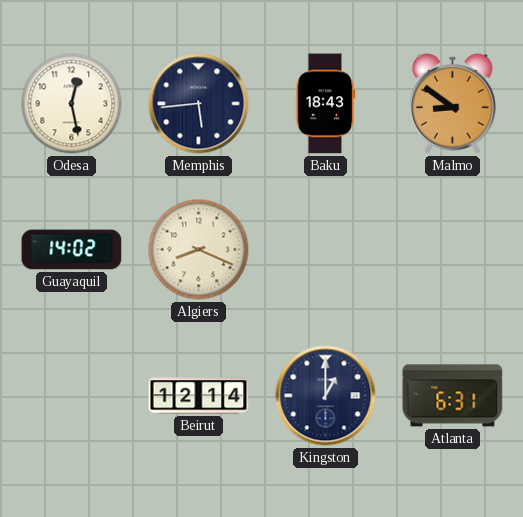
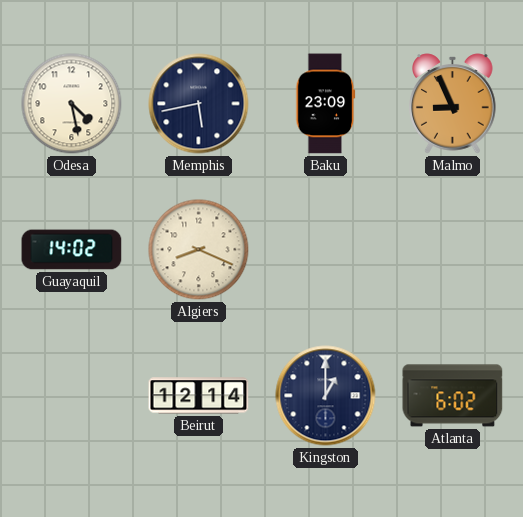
Odesa: 12:28 -> 4:28 (72, 104)
Memphis: 5:44 -> 5:43 (199, 104)
Baku: 18:43 -> 23:09 (326, 104)
Malmo: 8:51 -> 8:56 (453, 104)
Atlanta: 6:31 -> 6:02 (453, 396)
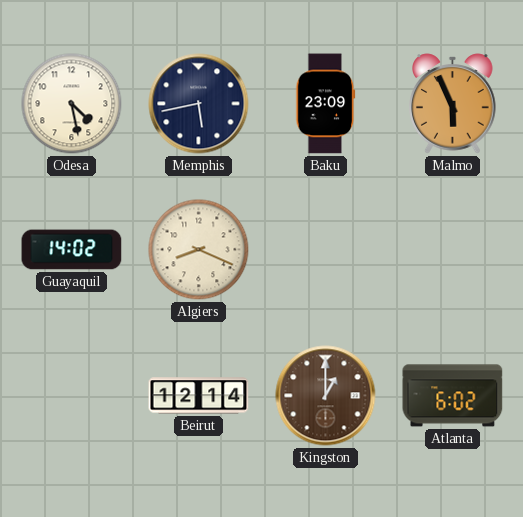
Malmo: 8:56 -> 5:56 (453, 104)
Kingston dial: navy -> brown (326, 396)
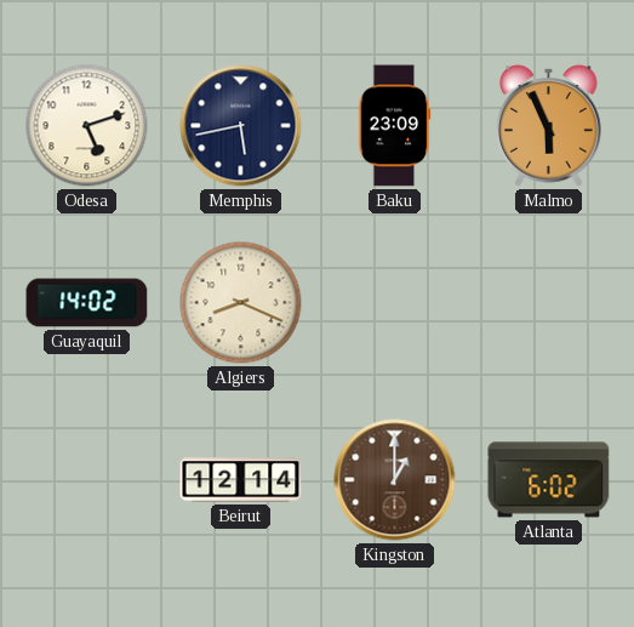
Odesa: 4:28 -> 5:12 (87, 126)
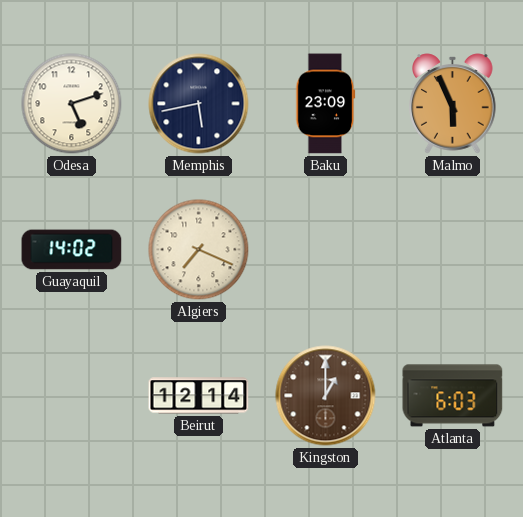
Algiers: 8:19 -> 7:19 (199, 250)
Atlanta: 6:02 -> 6:03 (453, 396)
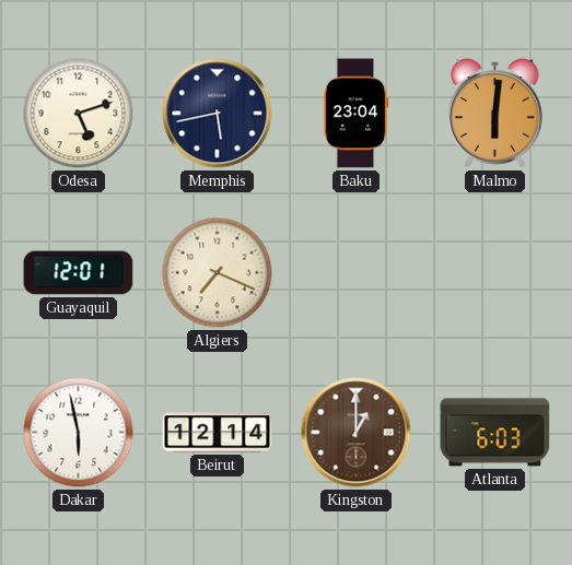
Baku: 23:09 -> 23:04 (357, 114)
Malmo: 5:56 -> 6:01 (495, 114)
Guayaquil: 14:02 -> 12:01 (79, 273)
Dakar: none -> 5:58 (79, 433)
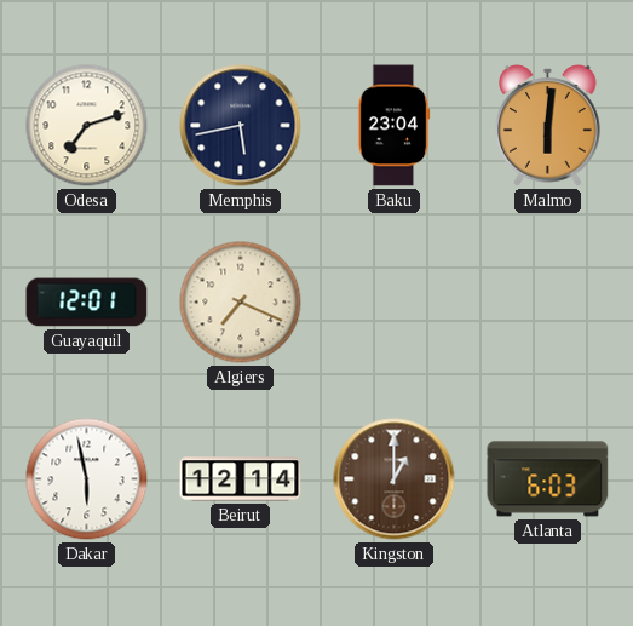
Odesa: 5:12 -> 7:12 (87, 126)
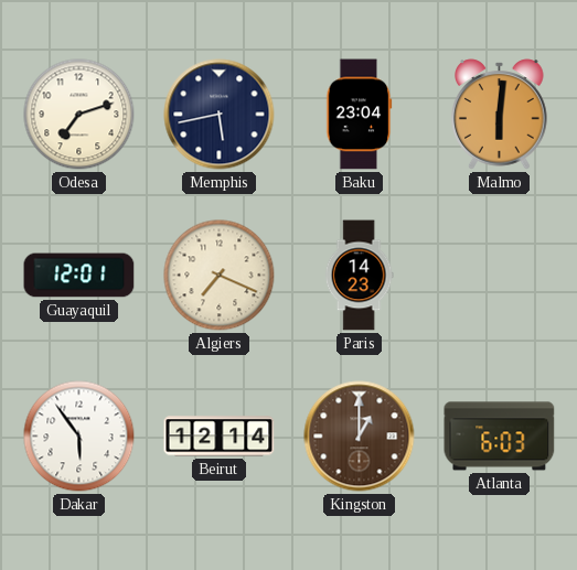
Paris: none -> 14:23 (359, 276)
Dakar: 5:58 -> 5:54 (79, 437)
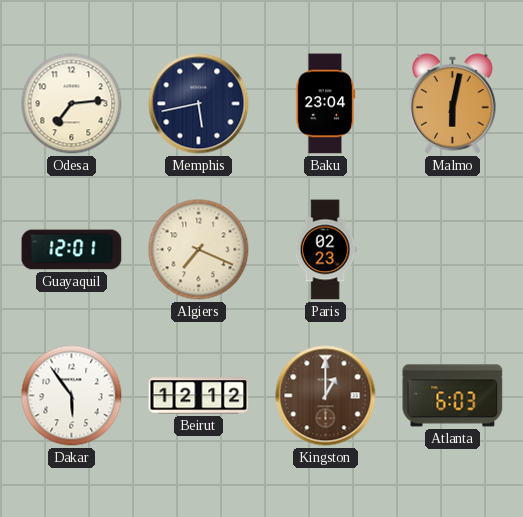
Odesa: 7:12 -> 7:14 (72, 104)
Malmo: 6:01 -> 6:02 (453, 104)
Paris: 14:23 -> 02:23 (325, 250)
Beirut: 12:14 -> 12:12 (199, 396)
